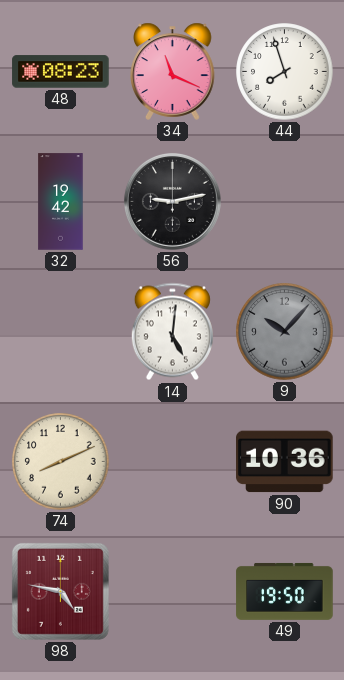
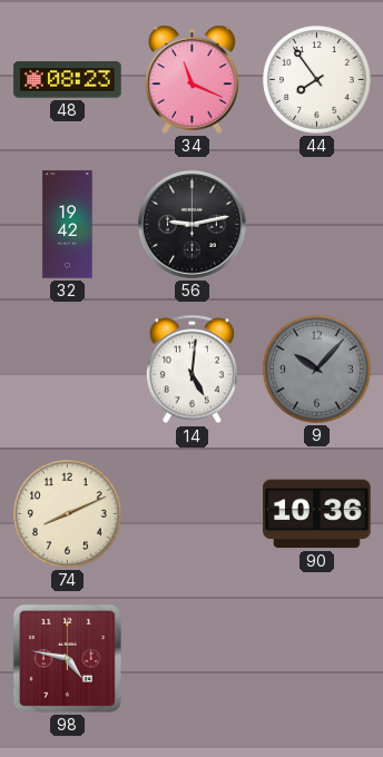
44: 7:57 -> 7:54 (317, 80)
49: 19:50 -> none (285, 591)
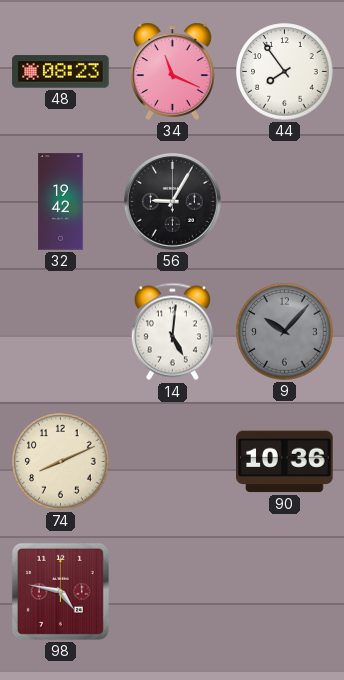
56: 9:13 -> 9:05 (172, 201)
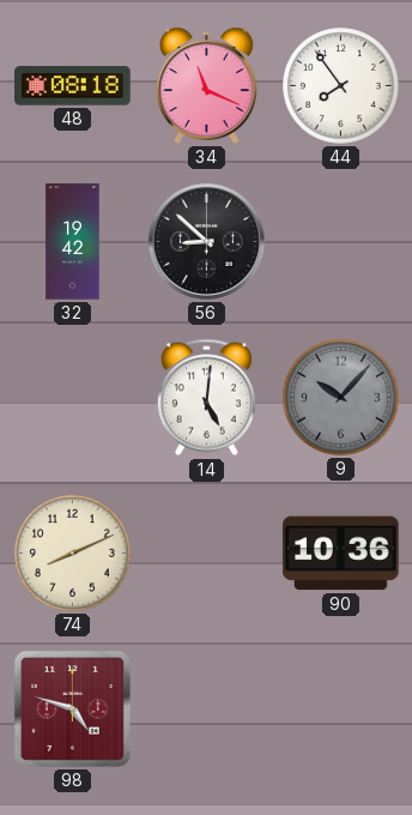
48: 08:23 -> 08:18 (73, 86)
56: 9:05 -> 8:52 (206, 241)
98: 4:47 -> 4:48 (72, 708)
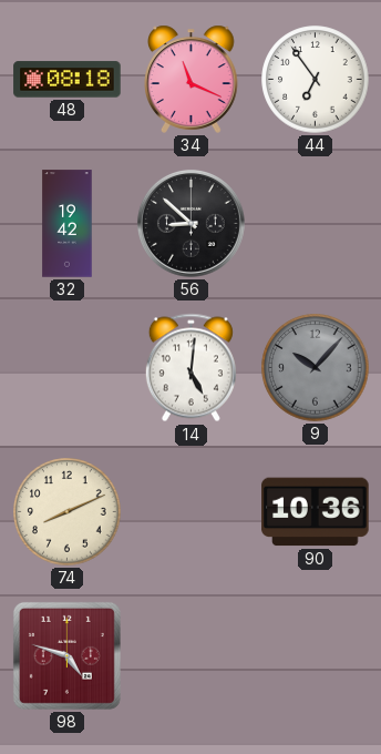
44: 7:54 -> 6:54 (316, 80)
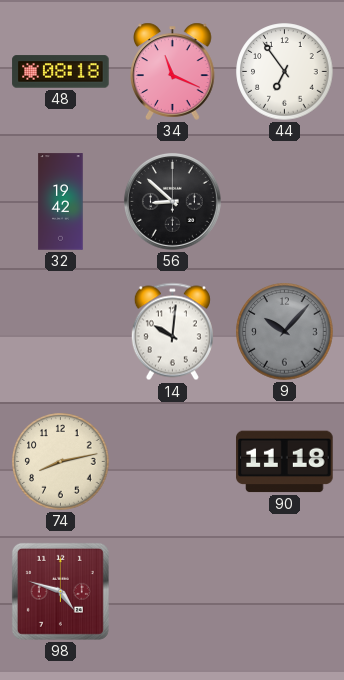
14: 5:01 -> 10:01 (172, 332)
74: 8:11 -> 8:13 (61, 462)
90: 10:36 -> 11:18 (285, 462)
